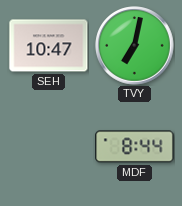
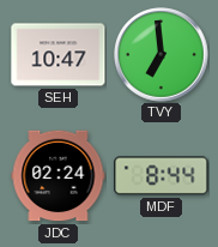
TVY: 7:02 -> 6:59 (162, 55)
JDC: none -> 02:24 (59, 176)
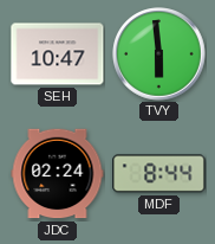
TVY: 6:59 -> 5:59 (159, 54)
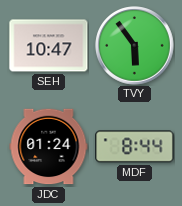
TVY: 5:59 -> 5:54 (135, 46)
JDC: 02:24 -> 01:24 (49, 147)
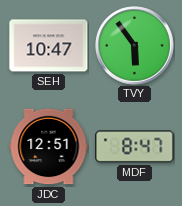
JDC: 01:24 -> 12:51 (49, 147)
MDF: 8:44 -> 8:47 (135, 147)
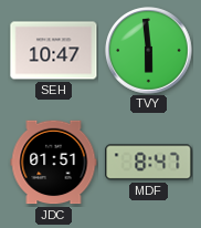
TVY: 5:54 -> 5:59 (149, 51)
JDC: 12:51 -> 01:51 (54, 163)
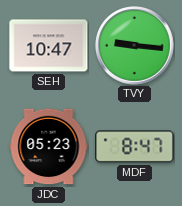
TVY: 5:59 -> 9:16 (135, 46)
JDC: 01:51 -> 05:23 (49, 147)
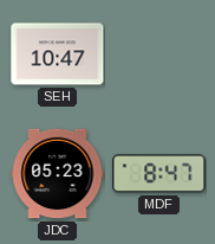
TVY: 9:16 -> none (135, 46)
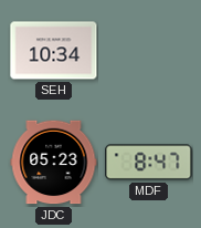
SEH: 10:47 -> 10:34 (54, 51)
